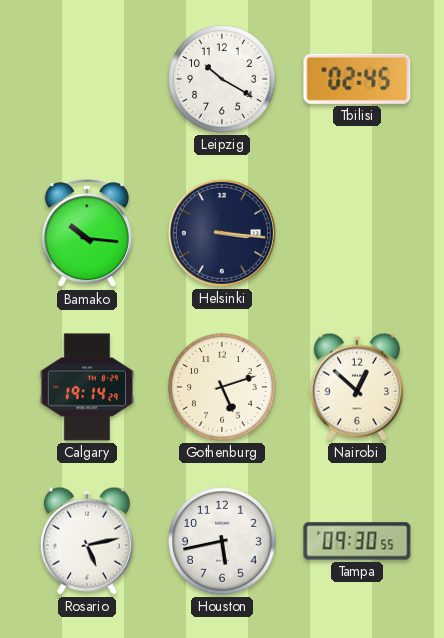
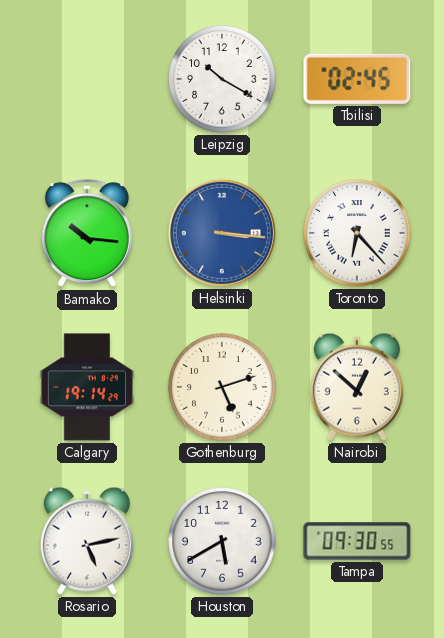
Helsinki dial: navy -> blue (222, 233)
Toronto: none -> 6:23 (357, 233)
Houston: 5:43 -> 5:40 (222, 541)
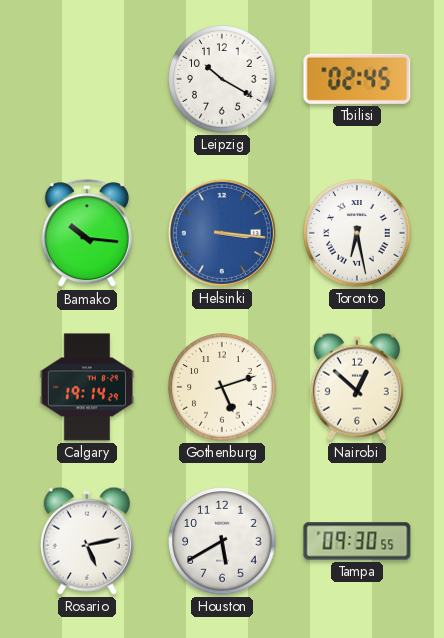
Toronto: 6:23 -> 6:28 (357, 233)
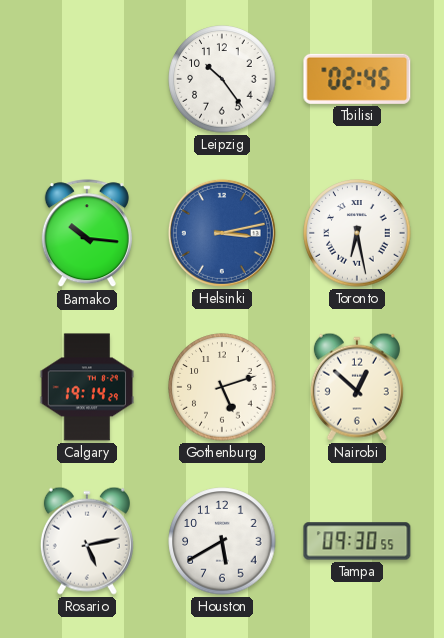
Leipzig: 10:20 -> 10:24 (222, 79)
Helsinki: 3:16 -> 3:13 (222, 233)
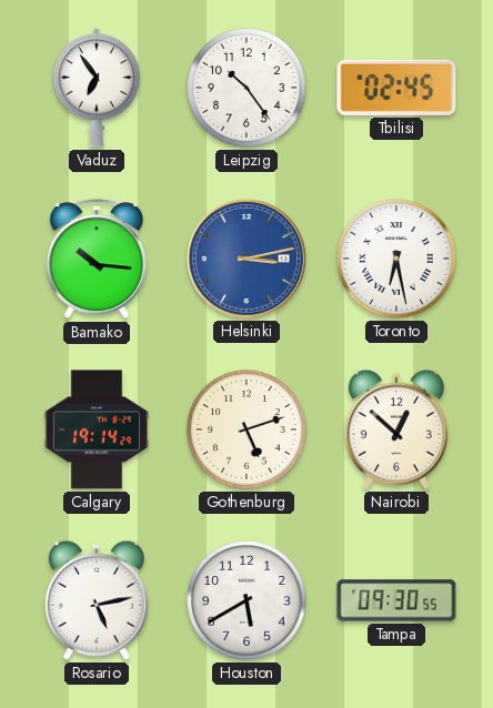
Vaduz: none -> 6:54 (97, 88)
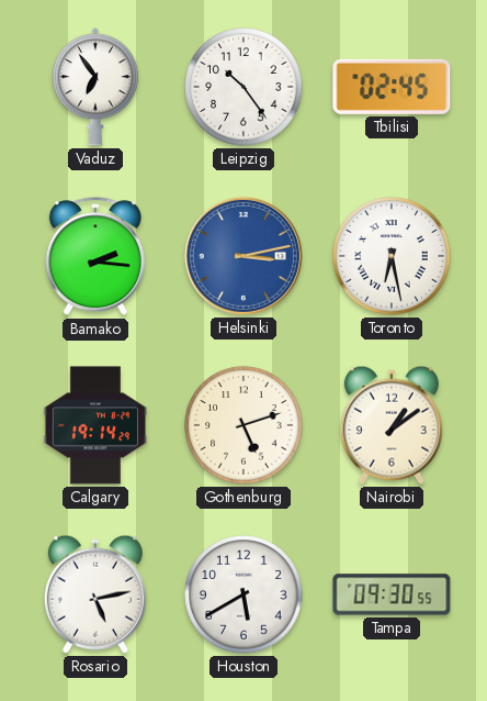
Bamako: 10:16 -> 2:16 (95, 257)
Nairobi: 12:52 -> 1:09 (392, 425)
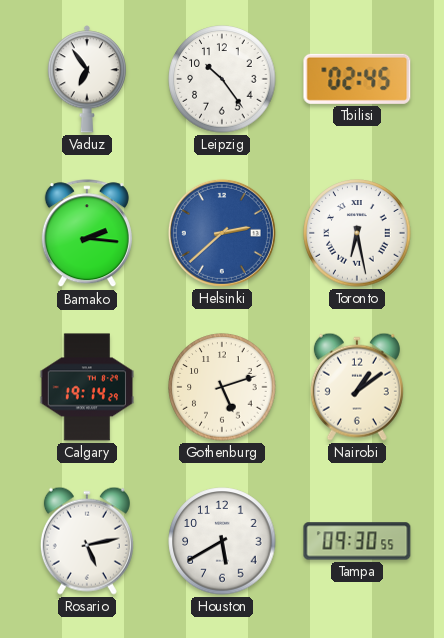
Helsinki: 3:13 -> 2:38 (222, 233)
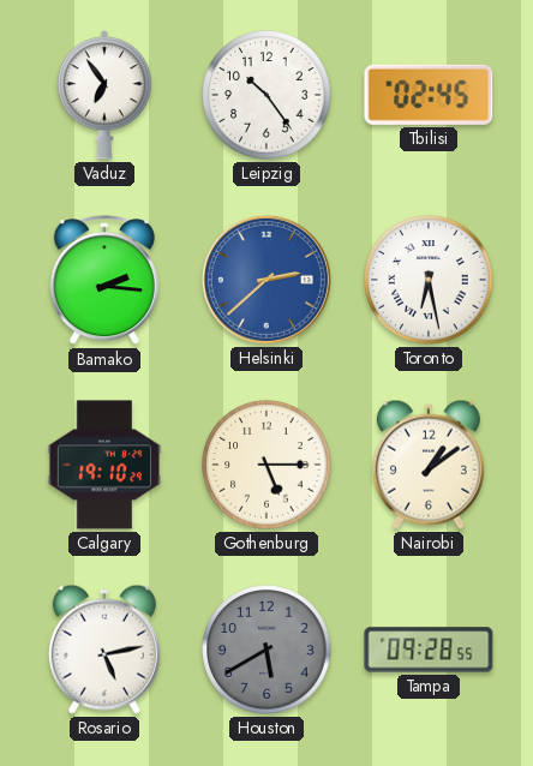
Calgary: 19:14 -> 19:10 (103, 465)
Gothenburg: 5:12 -> 5:15 (266, 465)
Houston dial: white -> grey (266, 650)
Tampa: 09:30 -> 09:28 (429, 650)
